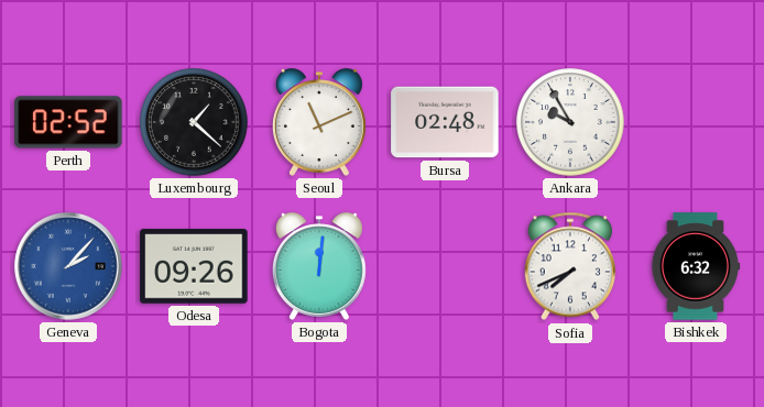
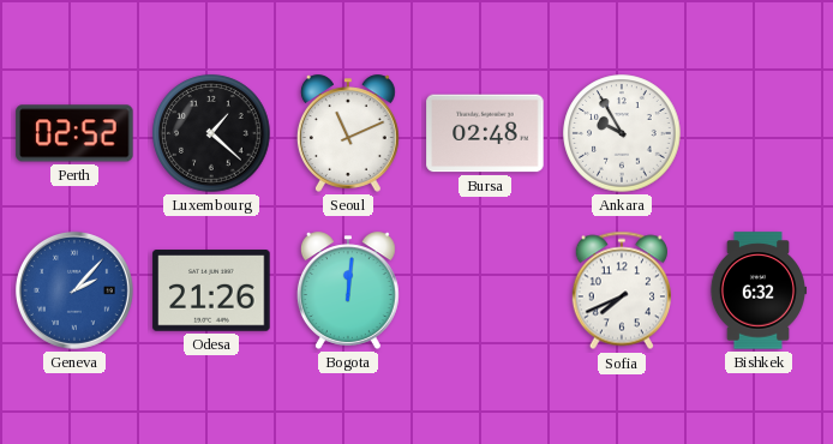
Odesa: 09:26 -> 21:26 (211, 290)
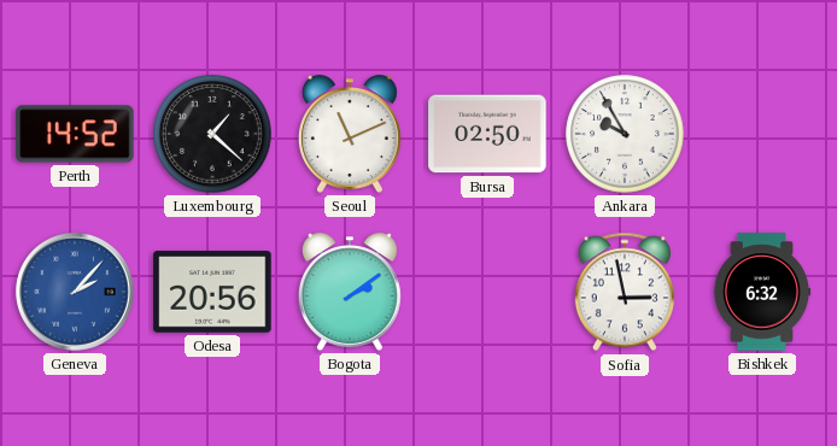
Perth: 02:52 -> 14:52 (75, 134)
Bursa: 02:48 -> 02:50 (487, 134)
Odesa: 21:26 -> 20:56 (212, 292)
Bogota: 12:01 -> 2:09 (350, 292)
Sofia: 7:41 -> 2:58 (625, 292)
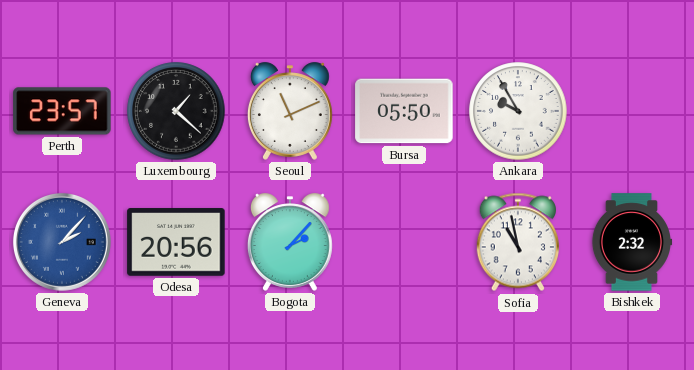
Perth: 14:52 -> 23:57 (62, 111)
Bursa: 02:50 -> 05:50 (404, 111)
Bogota: 2:09 -> 2:07 (290, 242)
Sofia: 2:58 -> 10:58 (518, 242)
Bishkek: 6:32 -> 2:32 (632, 242)
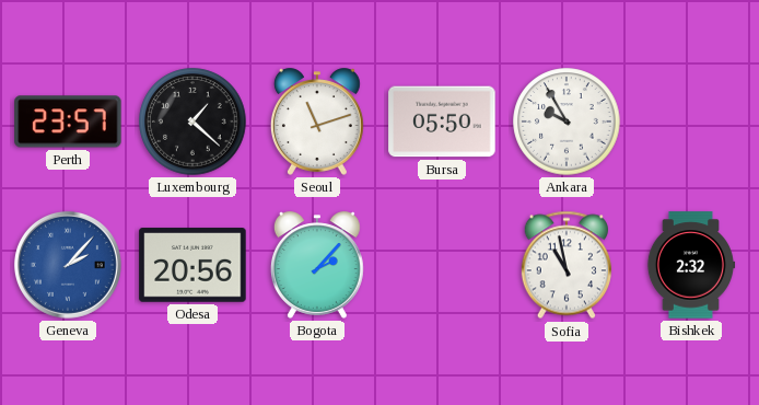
Seoul: 11:11 -> 11:12 (317, 121)
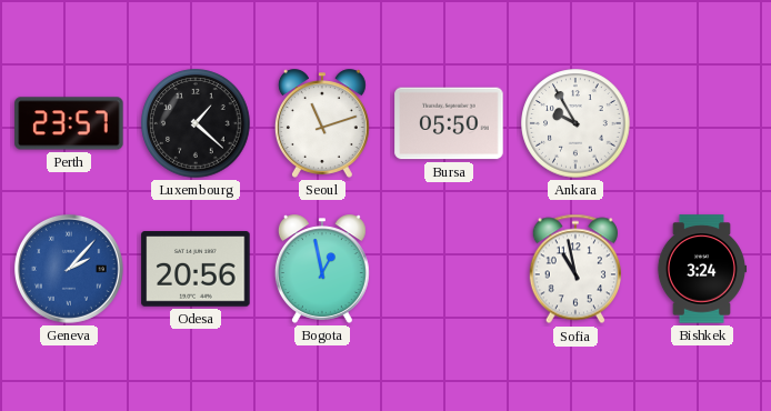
Bogota: 2:07 -> 12:58 (322, 269)
Bishkek: 2:32 -> 3:24 (702, 269)
